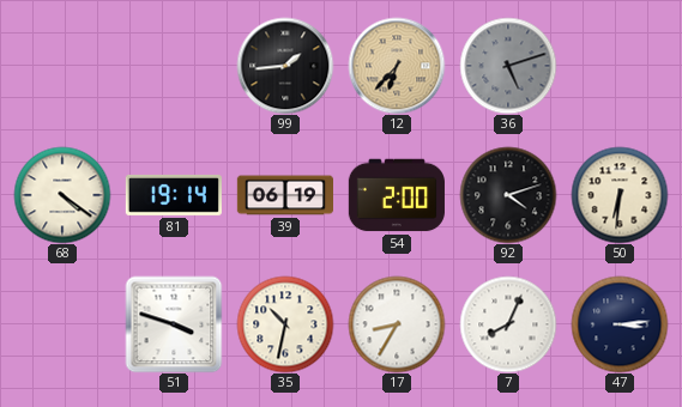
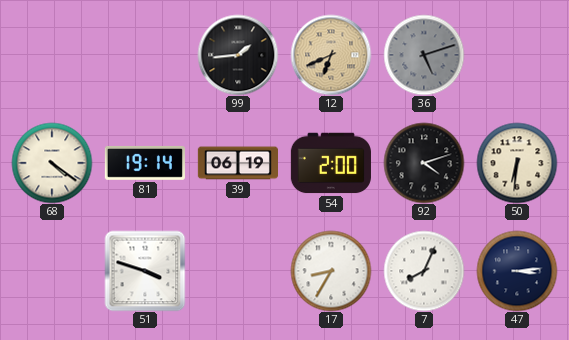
12: 6:37 -> 6:41 (331, 55)
35: 10:32 -> none (285, 324)
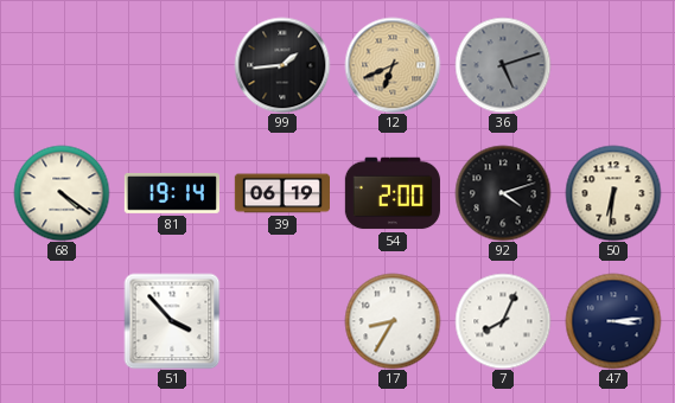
51: 3:48 -> 3:53 (172, 321)
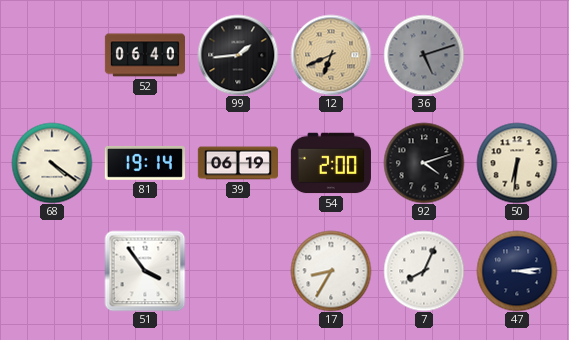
52: none -> 06:40 (144, 55)
51: 3:53 -> 3:54 (145, 271)
